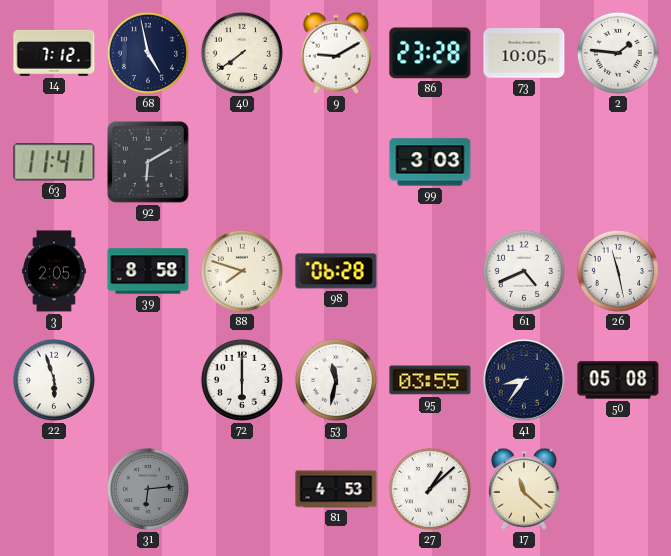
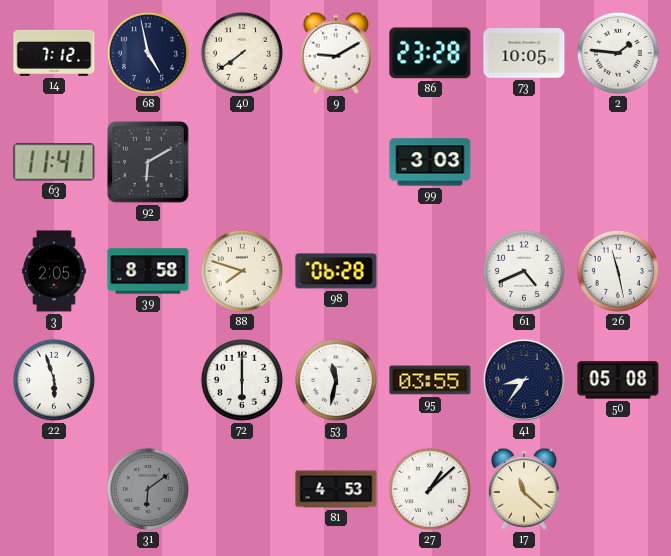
31: 6:14 -> 6:09 (148, 489)
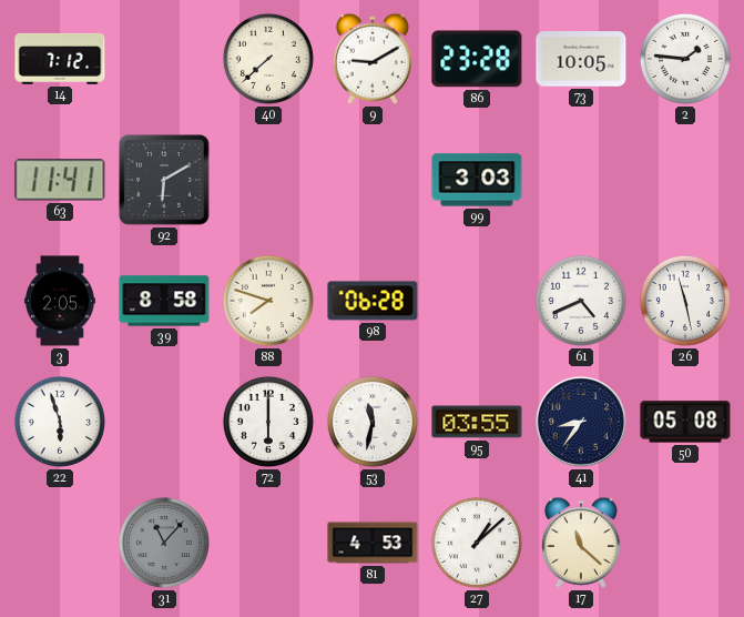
68: 4:58 -> none (148, 53)
40: 7:39 -> 7:38 (268, 59)
31: 6:09 -> 11:07 (164, 543)
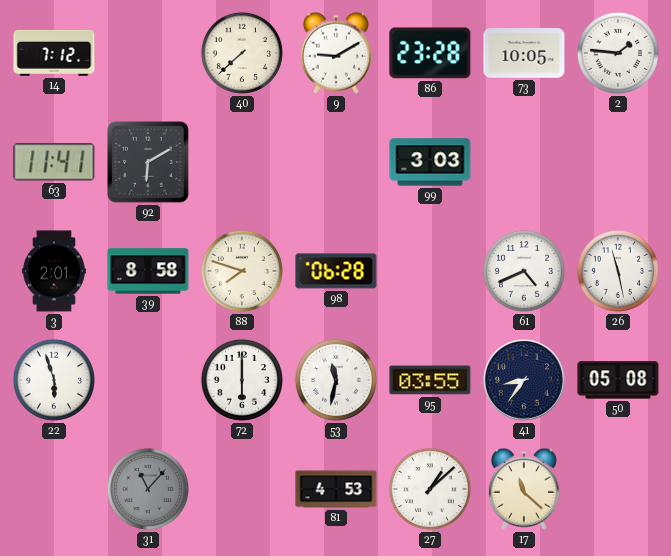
3: 2:05 -> 2:01 (55, 271)
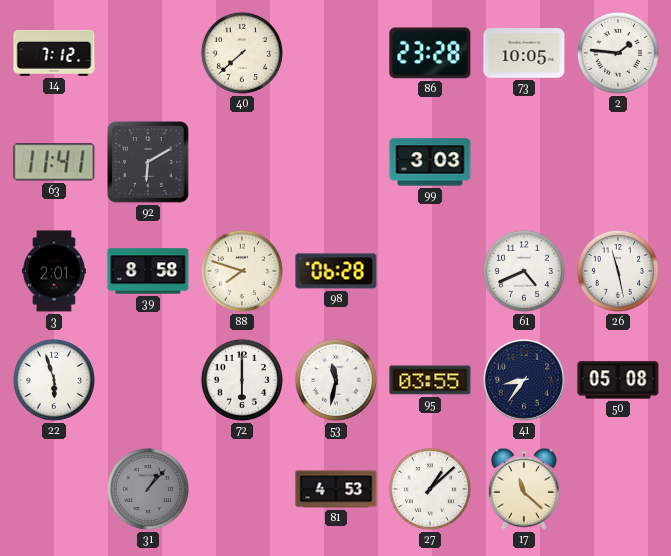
9: 9:10 -> none (336, 53)
31: 11:07 -> 1:07 (148, 489)
